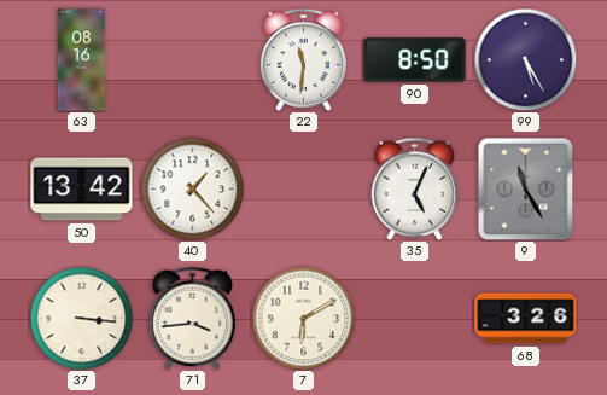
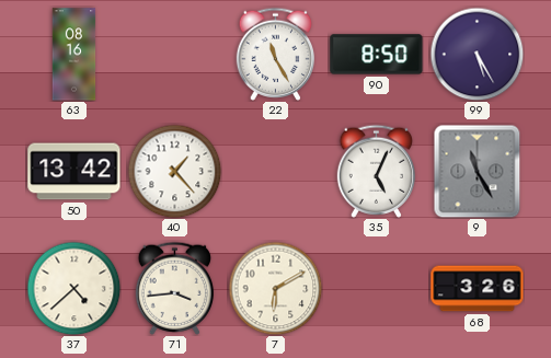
22: 11:31 -> 11:25 (276, 54)
37: 3:16 -> 4:38 (73, 288)
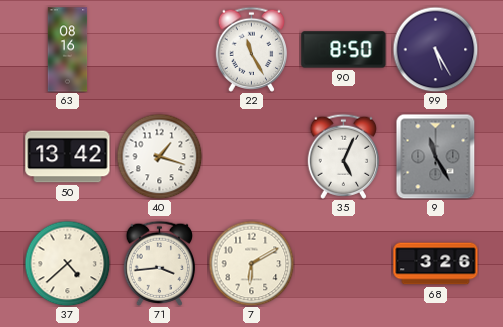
40: 1:23 -> 1:18 (159, 156)
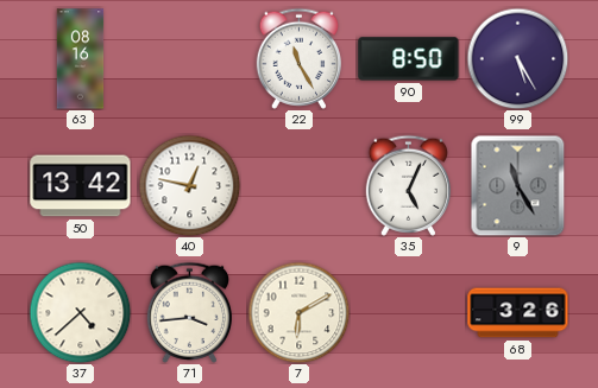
40: 1:18 -> 12:47 (189, 185)
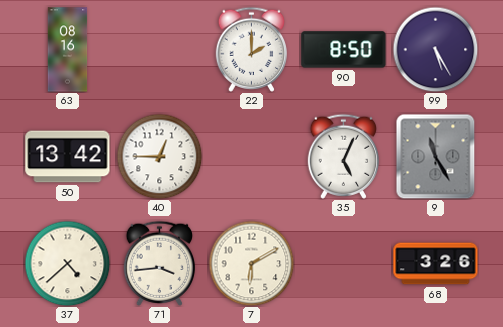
22: 11:25 -> 2:00 (252, 49)
40: 12:47 -> 12:45 (159, 156)
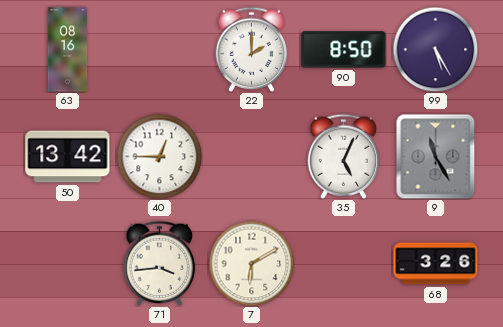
37: 4:38 -> none (67, 263)
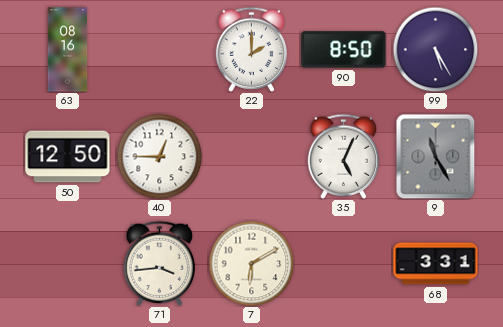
50: 13:42 -> 12:50 (68, 157)
68: 3:26 -> 3:31 (436, 264)
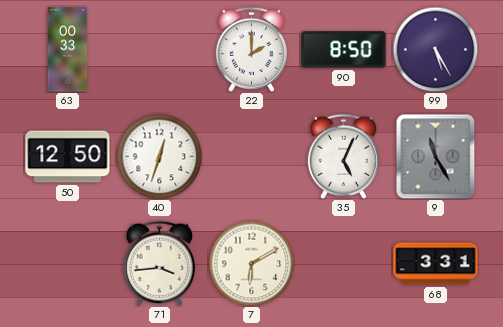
63: 08:16 -> 00:33 (68, 50)
40: 12:45 -> 12:33 (159, 156)
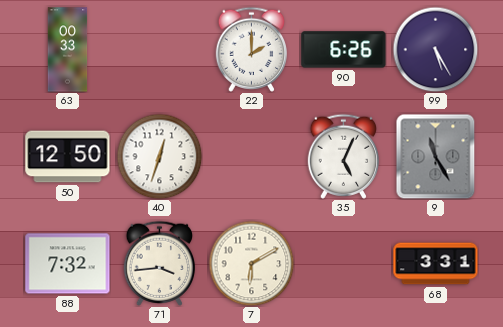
90: 8:50 -> 6:26 (344, 50)
88: none -> 7:32 (68, 264)
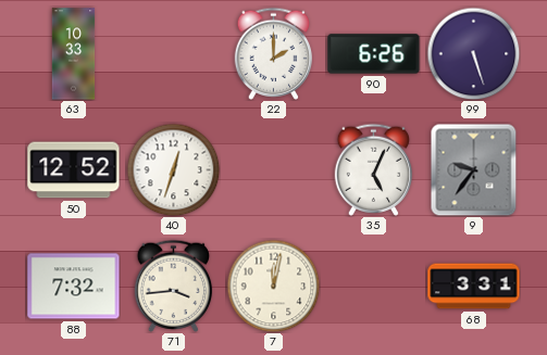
63: 00:33 -> 10:33 (74, 54)
99: 5:25 -> 5:27 (473, 53)
50: 12:50 -> 12:52 (74, 170)
9: 11:25 -> 9:36 (474, 169)
7: 6:10 -> 12:02 (273, 286)
